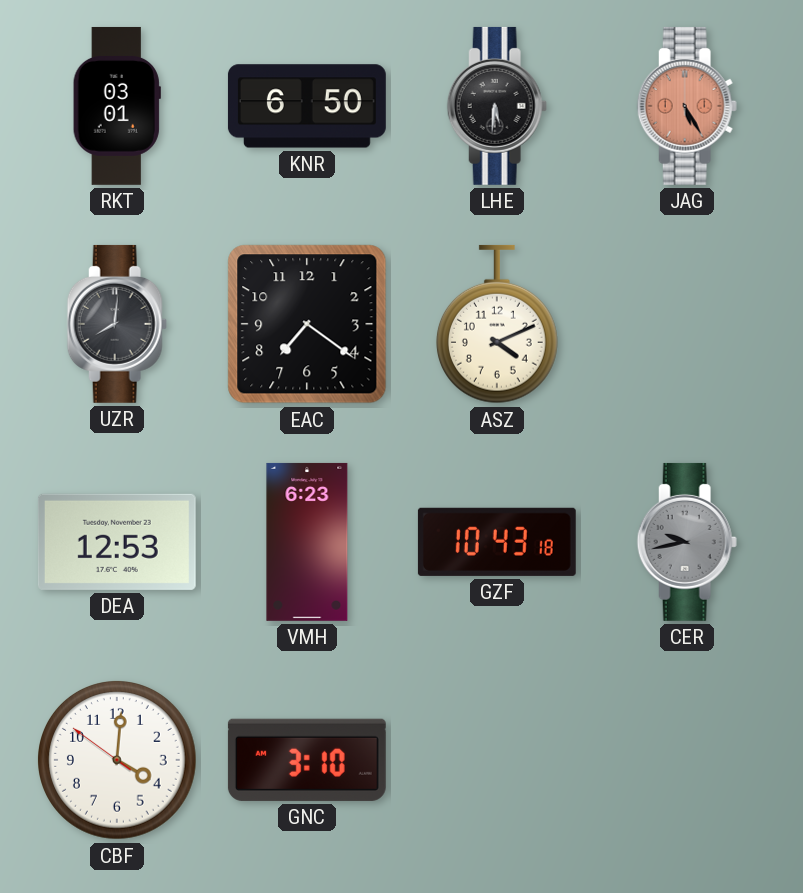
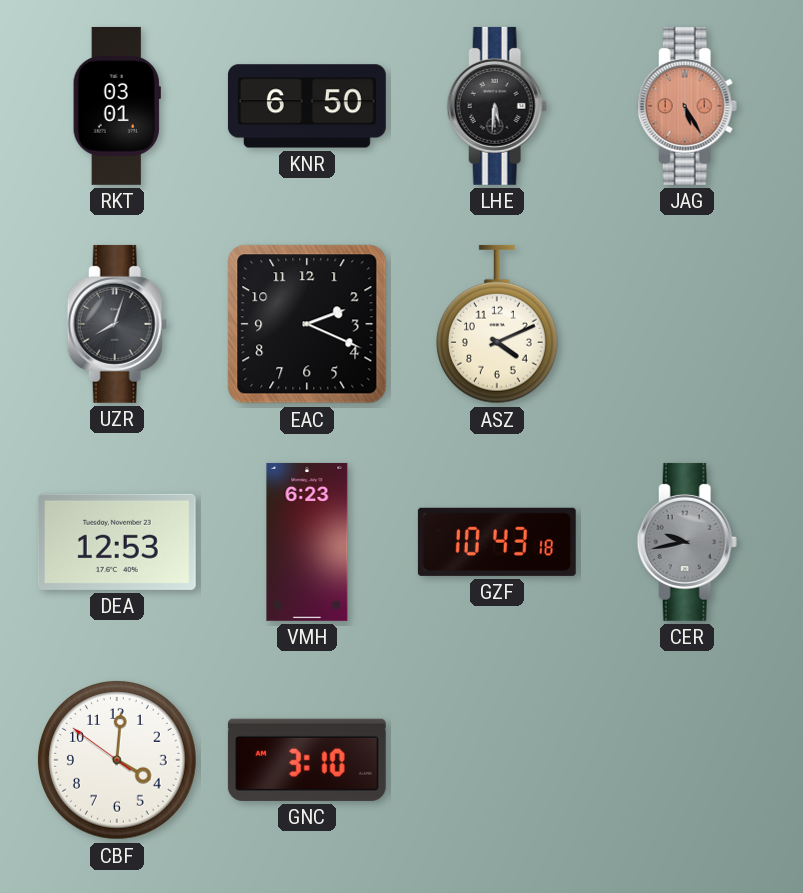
UZR: 8:01 -> 8:03 (117, 324)
EAC: 7:21 -> 2:19 (307, 324)
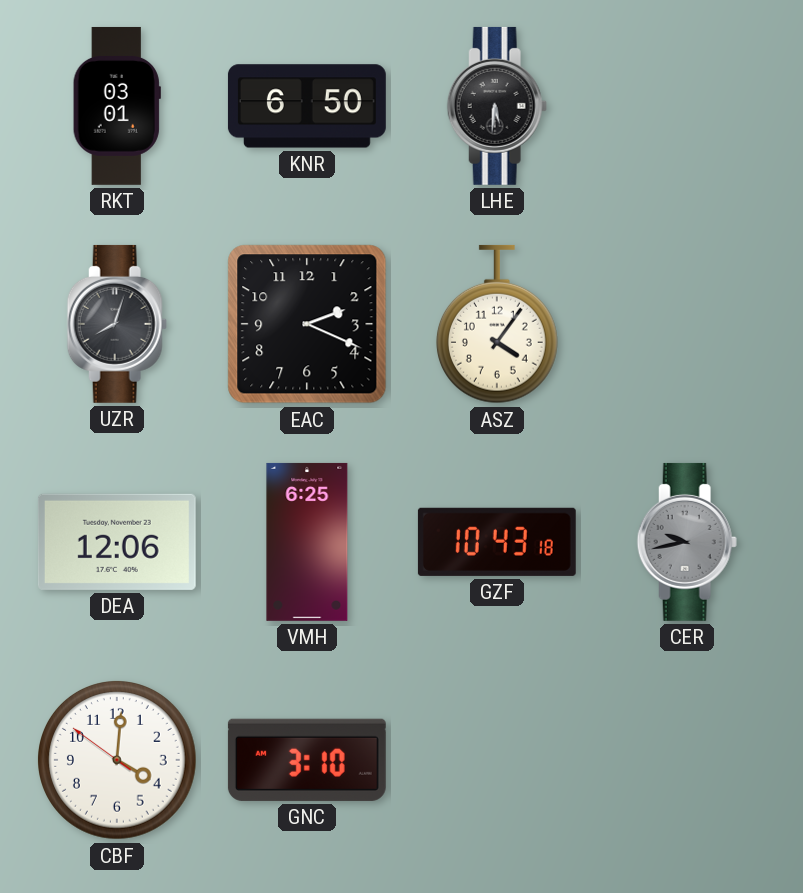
JAG: 5:25 -> none (687, 106)
ASZ: 4:11 -> 4:06 (497, 324)
DEA: 12:53 -> 12:06 (117, 542)
VMH: 6:23 -> 6:25 (307, 542)
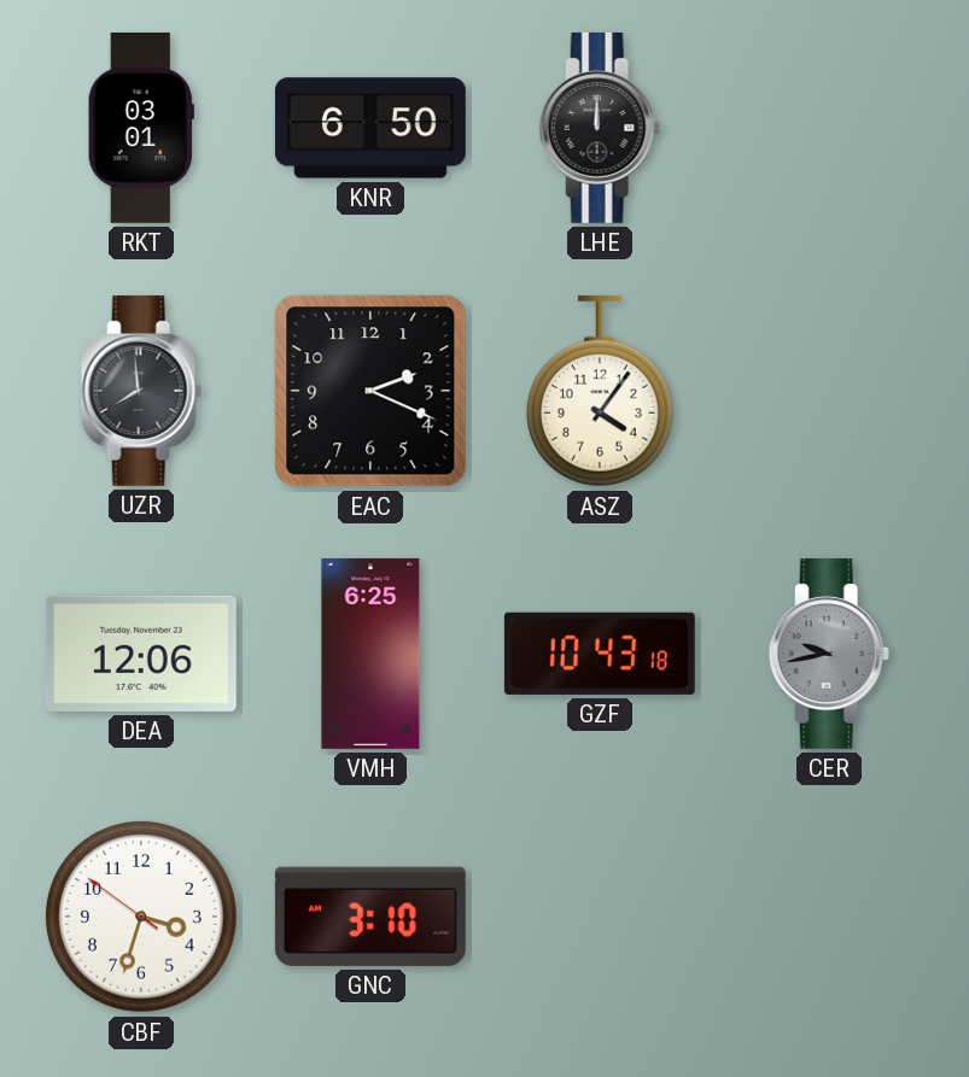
LHE: 5:31 -> 12:00 (600, 128)
UZR: 8:03 -> 7:59 (141, 391)
CBF: 4:00 -> 3:32 (142, 918)
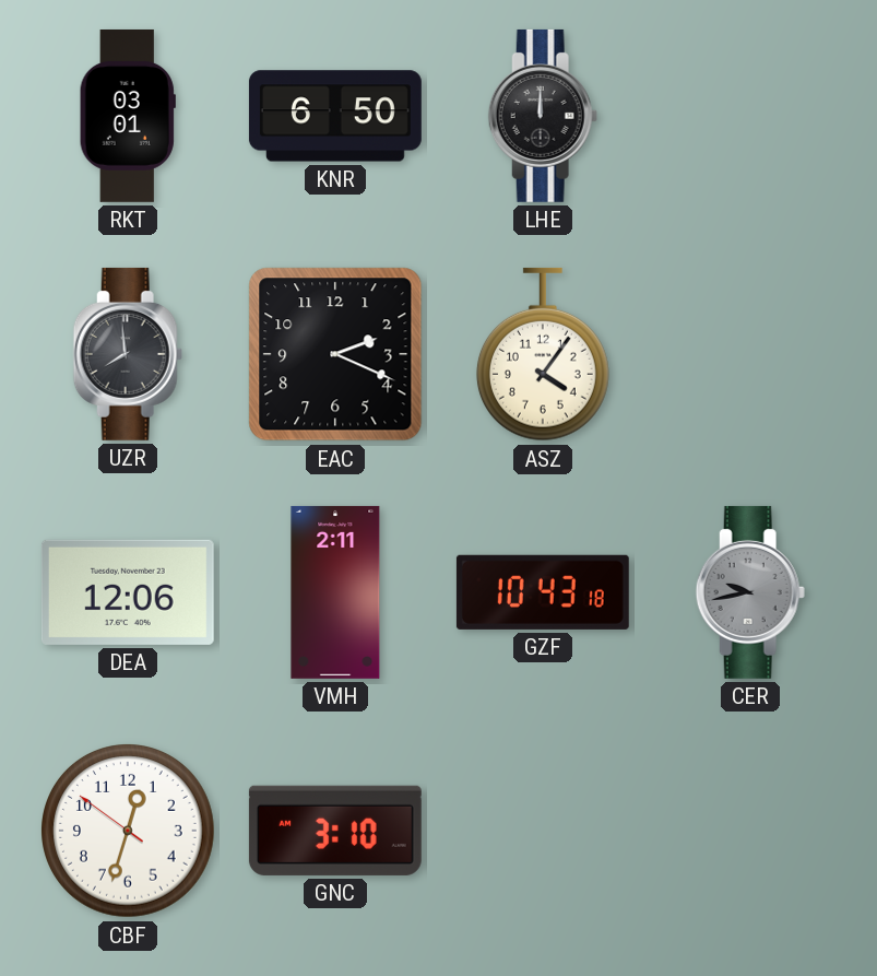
VMH: 6:25 -> 2:11 (335, 592)
CBF: 3:32 -> 12:32 (129, 832)
